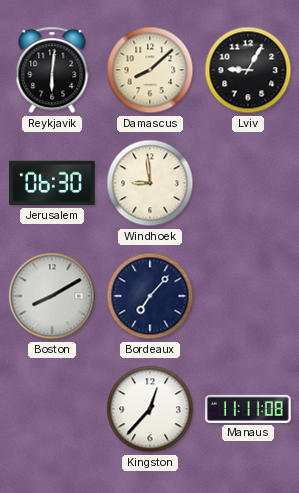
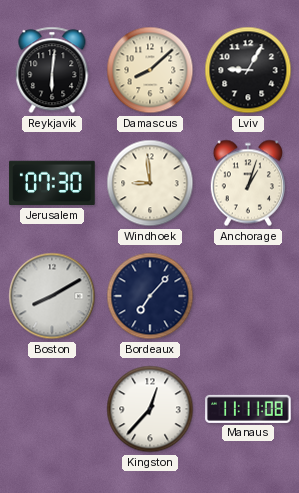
Jerusalem: 06:30 -> 07:30 (52, 183)
Anchorage: none -> 1:03 (248, 183)
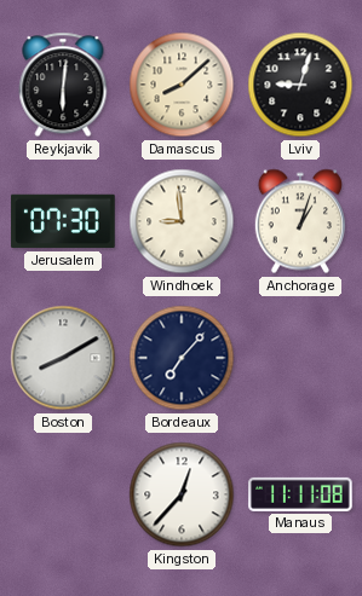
Lviv: 9:05 -> 9:03 (300, 85)
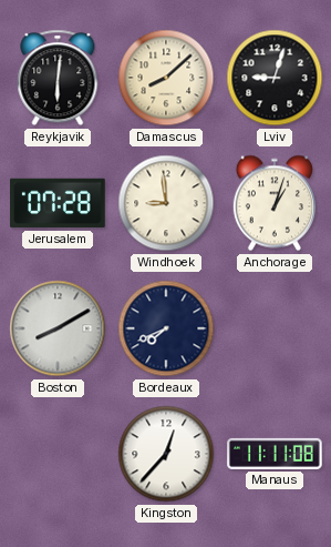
Jerusalem: 07:30 -> 07:28 (58, 203)
Bordeaux: 7:07 -> 7:41 (166, 328)
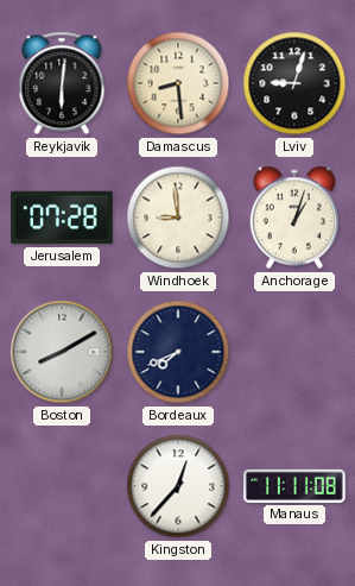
Damascus: 8:08 -> 8:29 (178, 83)
